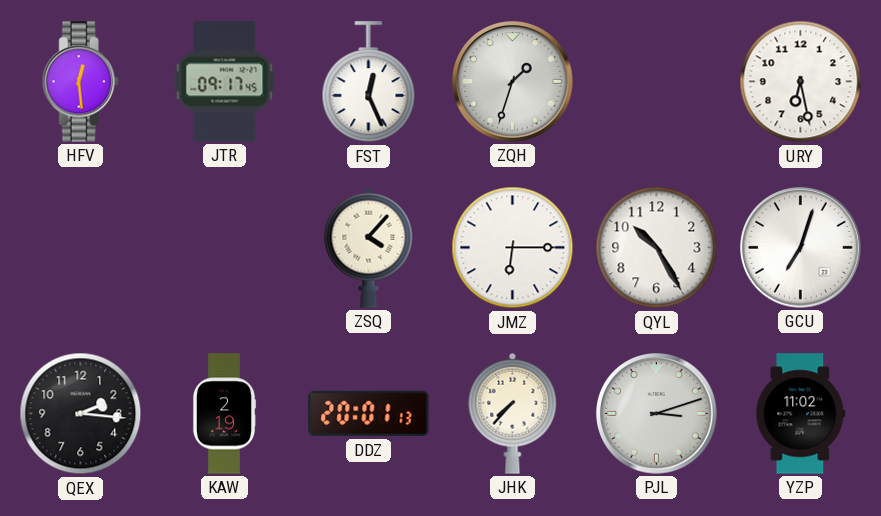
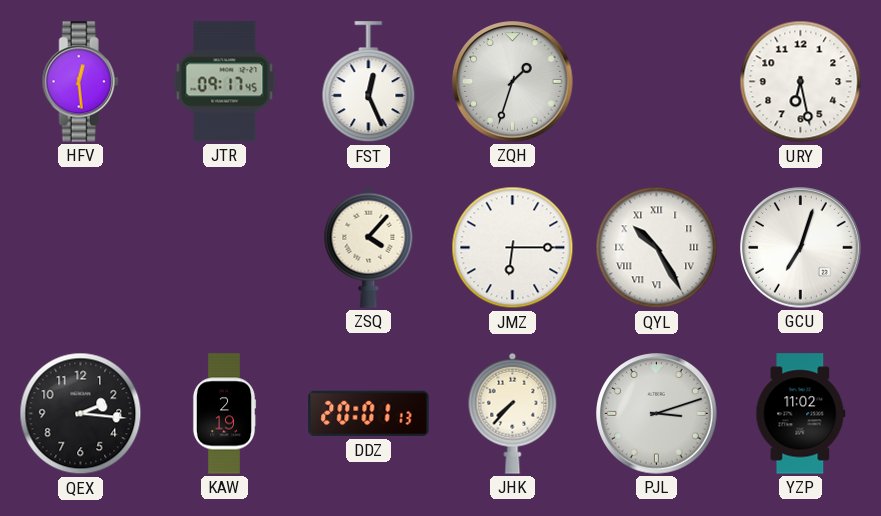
QYL numerals: Arabic -> Roman (657, 248)
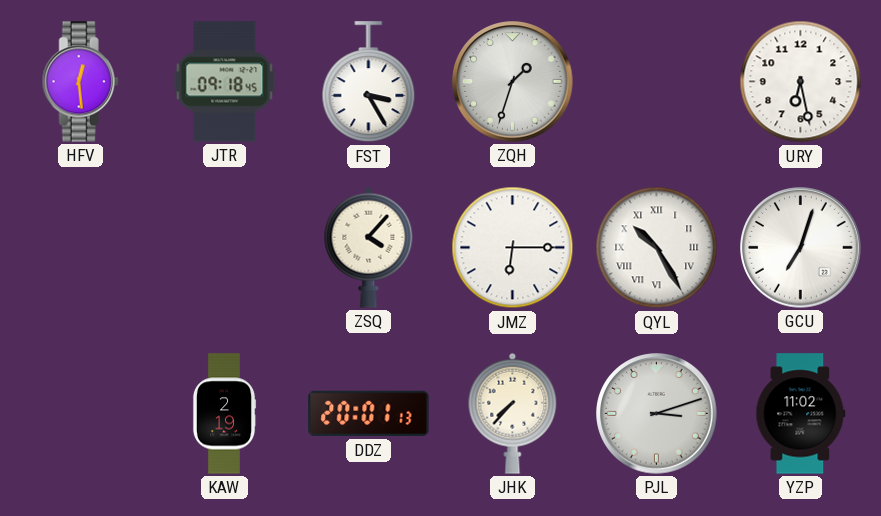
JTR: 09:17 -> 09:18 (225, 82)
FST: 12:26 -> 3:25 (369, 82)
QEX: 2:16 -> none (81, 414)
